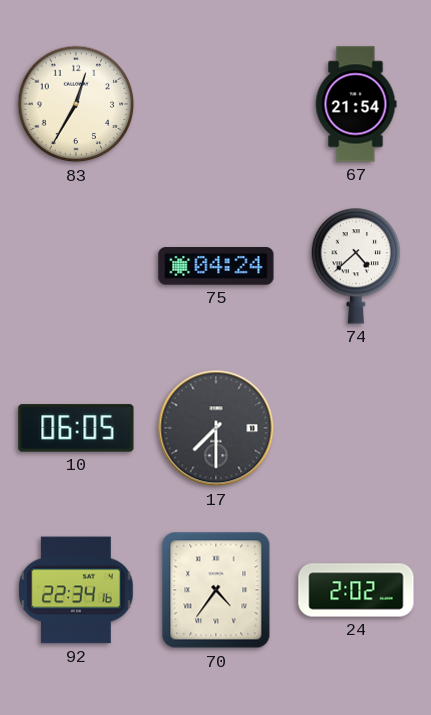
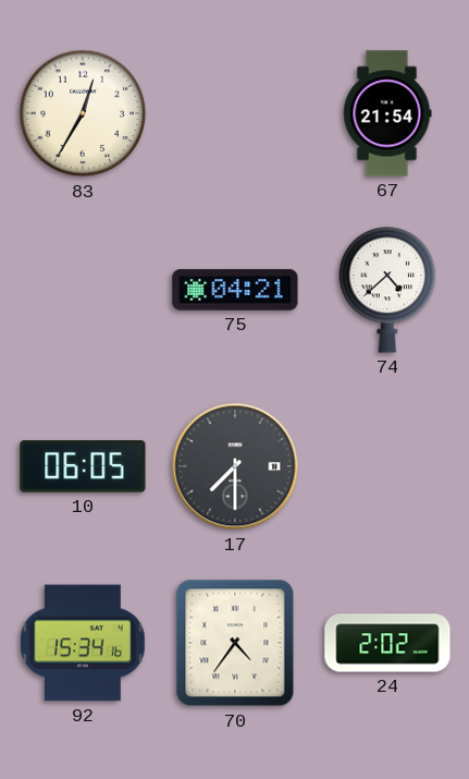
75: 04:24 -> 04:21 (235, 290)
92: 22:34 -> 15:34 (83, 643)
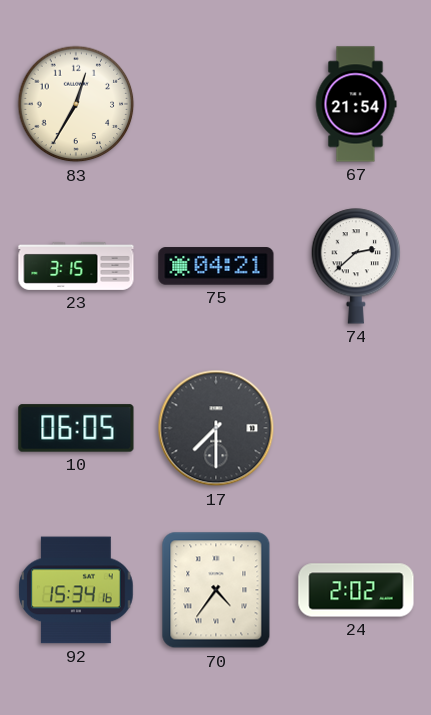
23: none -> 3:15 (76, 266)
74: 4:38 -> 2:38 (356, 266)
